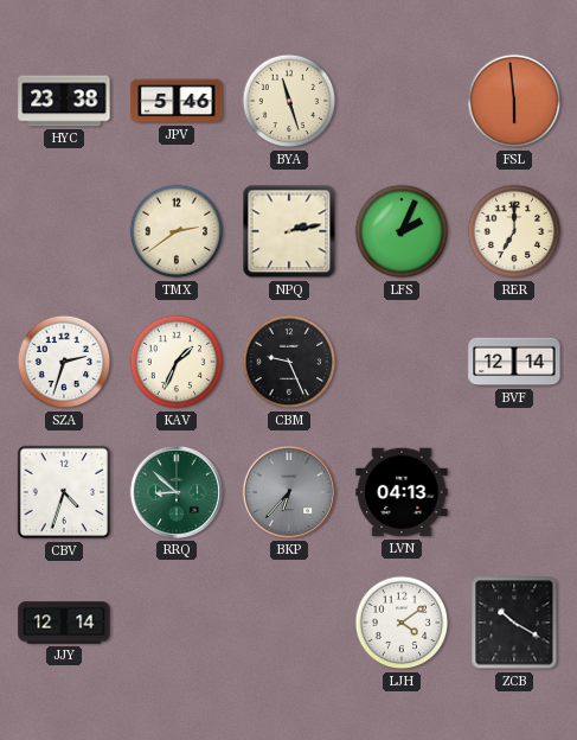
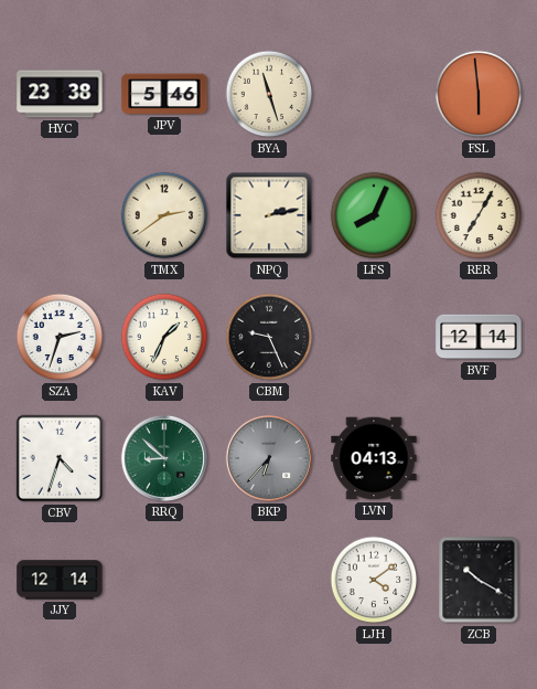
LFS: 2:04 -> 8:04 (374, 215)
RER: 7:00 -> 7:05 (479, 215)
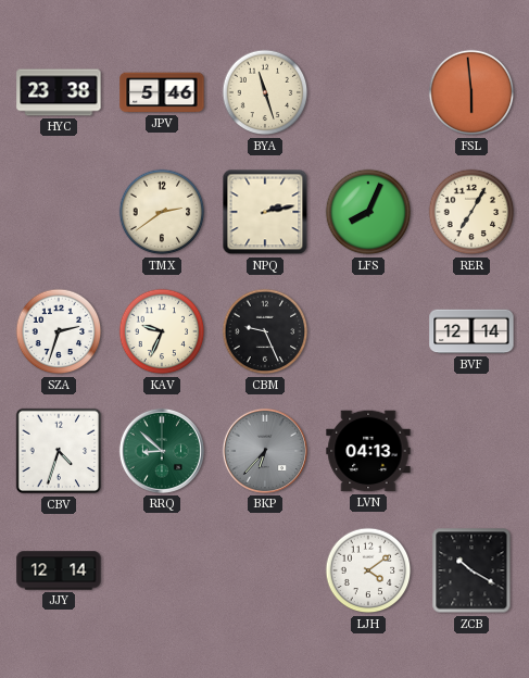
KAV: 1:34 -> 9:34 (162, 331)
